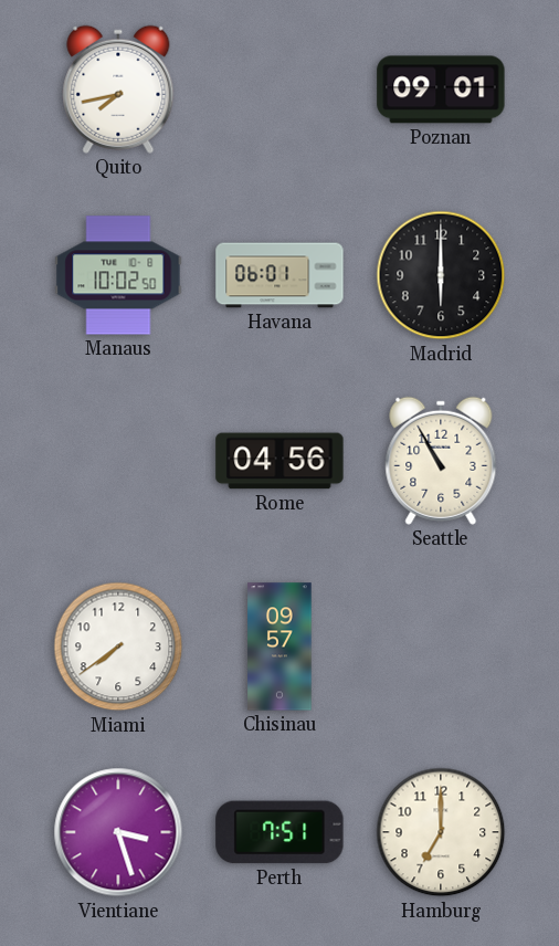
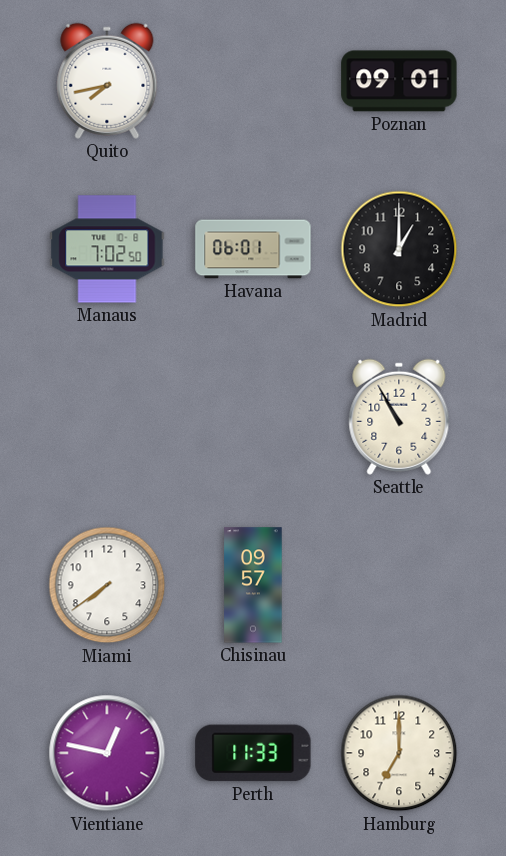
Manaus: 10:02 -> 7:02 (107, 249)
Madrid: 6:00 -> 1:00 (399, 249)
Rome: 04:56 -> none (279, 461)
Vientiane: 3:27 -> 12:47 (107, 753)
Perth: 7:51 -> 11:33 (253, 753)
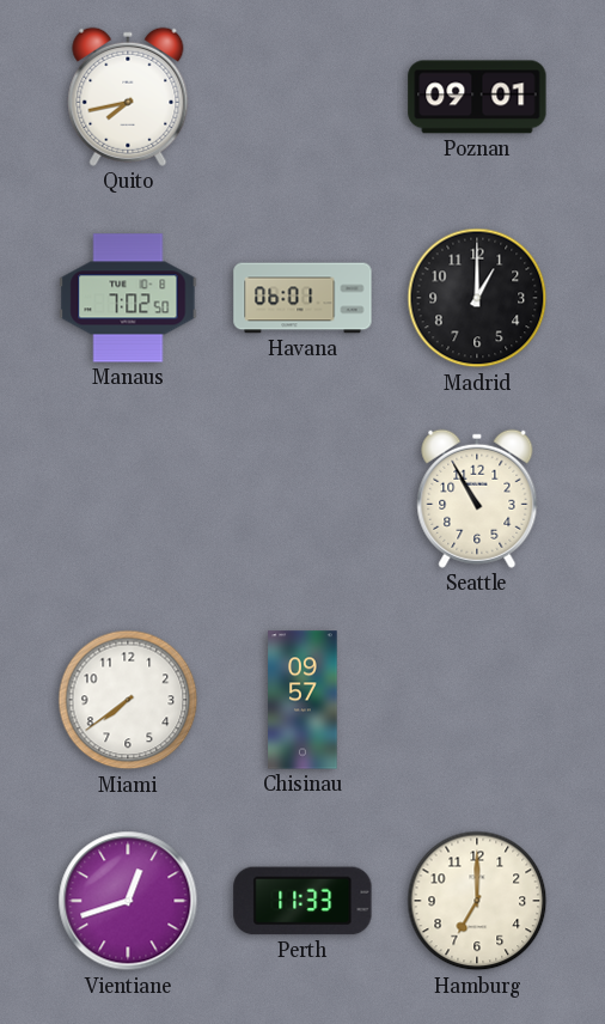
Vientiane: 12:47 -> 12:42 (128, 901)
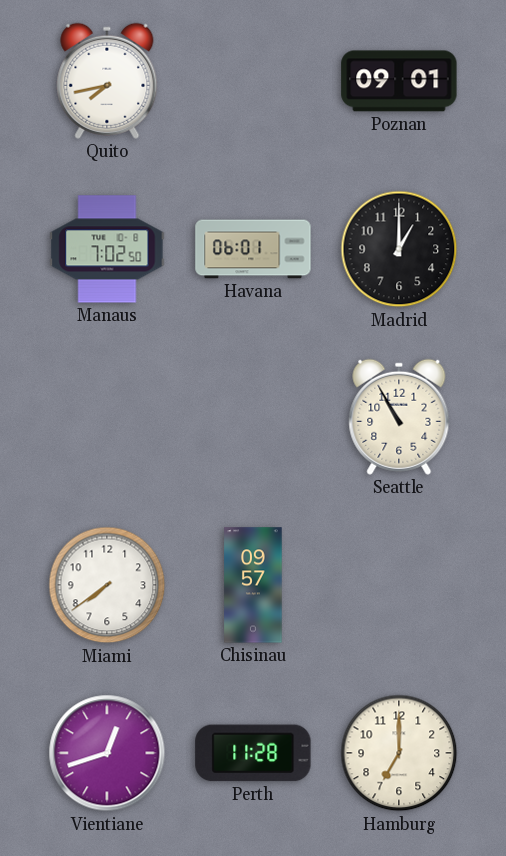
Perth: 11:33 -> 11:28 (253, 753)
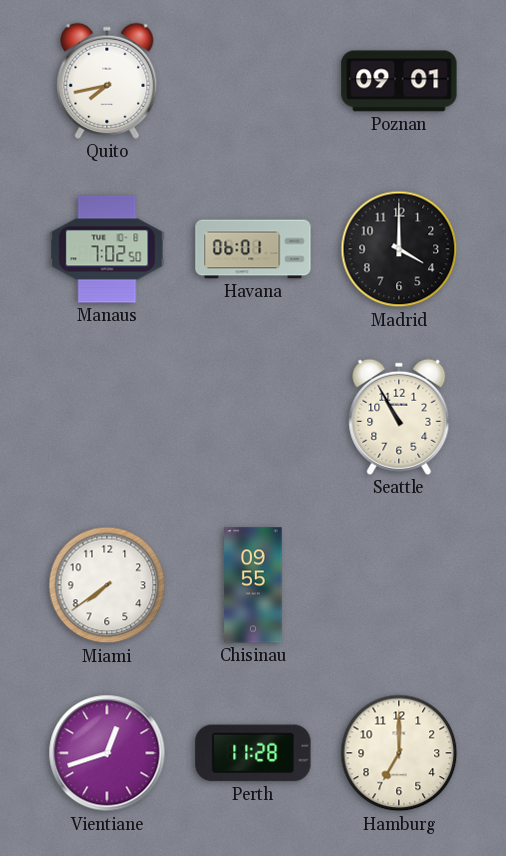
Madrid: 1:00 -> 4:00 (399, 249)
Chisinau: 09:57 -> 09:55 (253, 585)
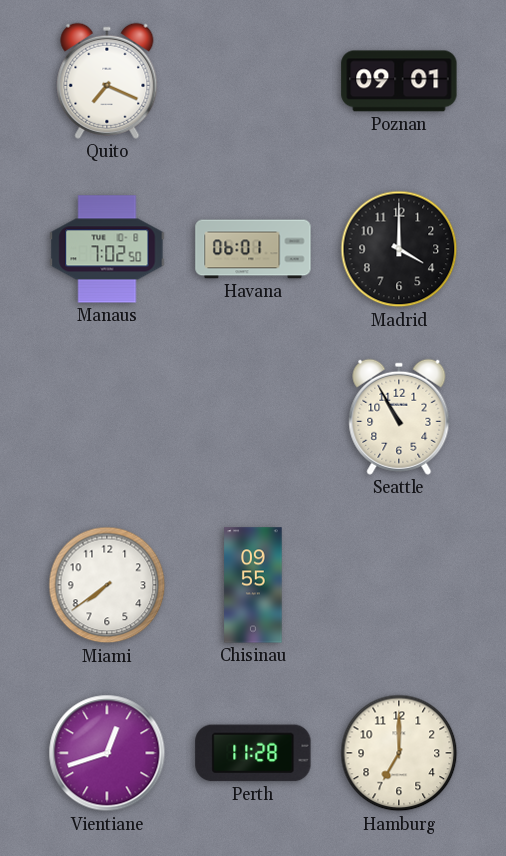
Quito: 7:43 -> 7:19 (107, 81)
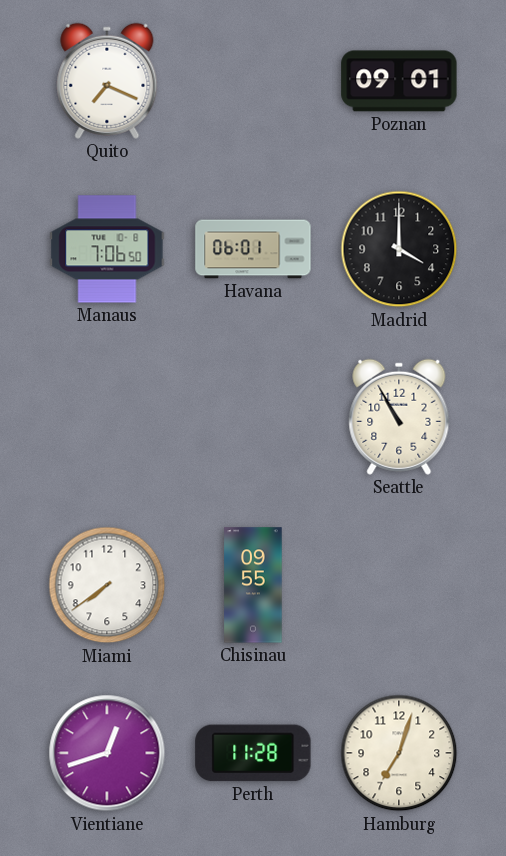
Manaus: 7:02 -> 7:06 (107, 249)
Hamburg: 7:00 -> 7:03 (399, 753)
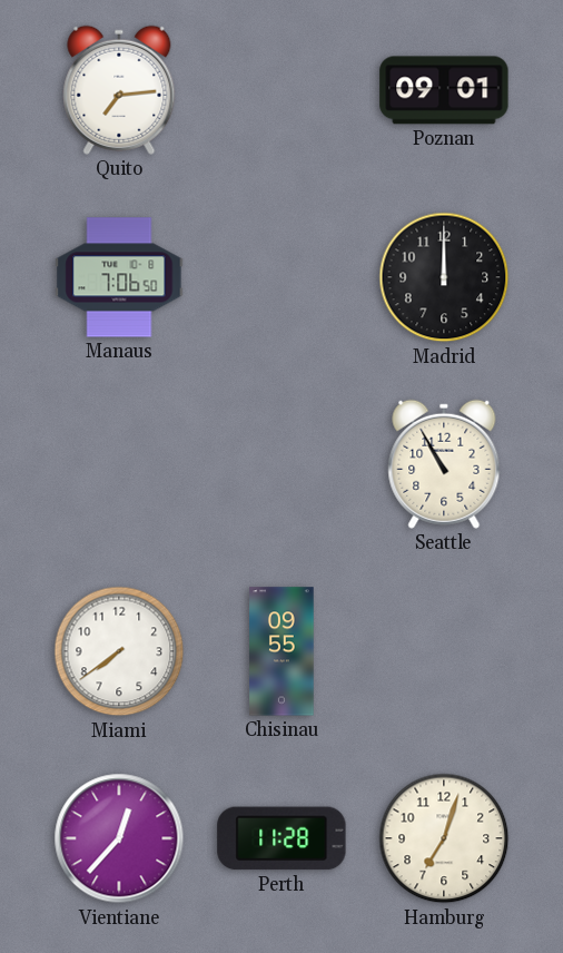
Quito: 7:19 -> 7:14 (119, 90)
Havana: 06:01 -> none (253, 249)
Madrid: 4:00 -> 12:00 (444, 277)
Vientiane: 12:42 -> 12:37 (119, 838)
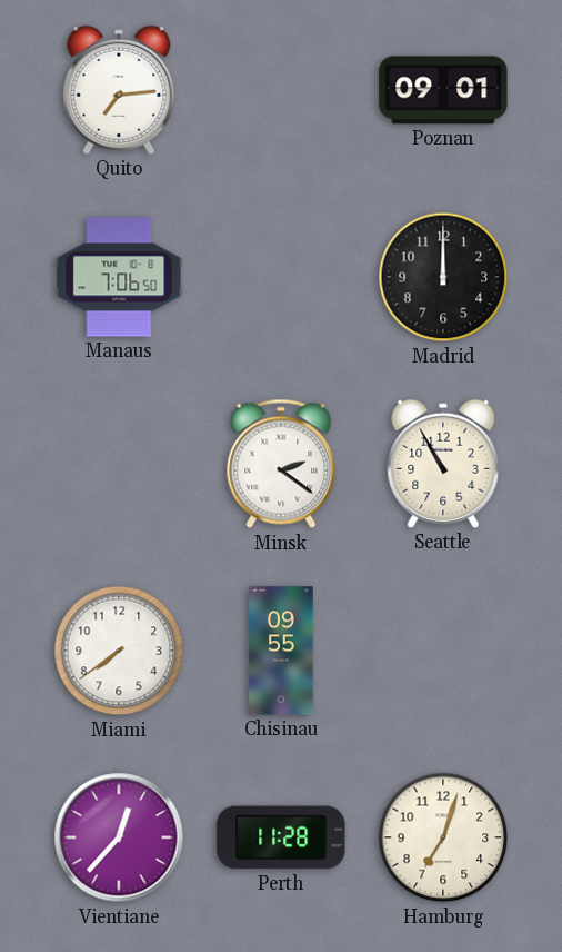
Minsk: none -> 2:21 (281, 464)
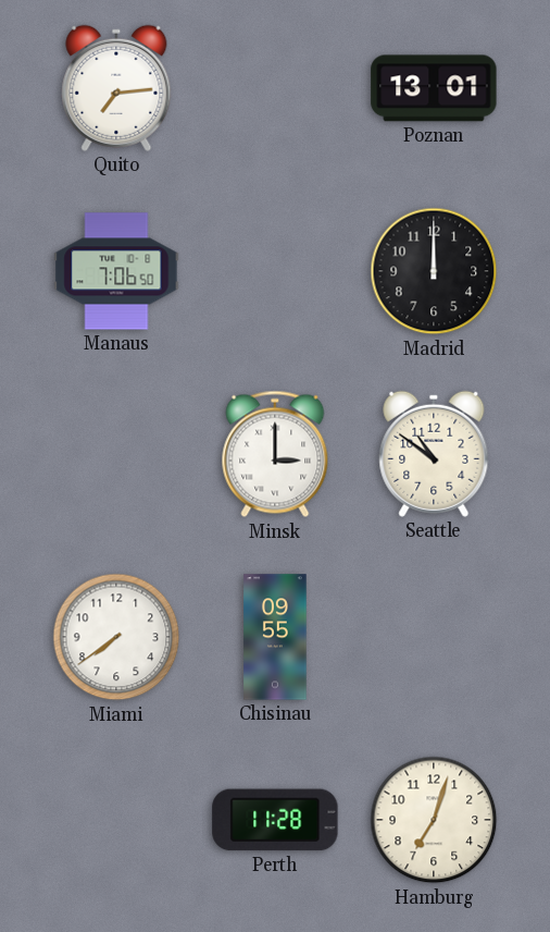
Poznan: 09:01 -> 13:01 (434, 88)
Minsk: 2:21 -> 3:00 (275, 454)
Seattle: 10:55 -> 10:51 (434, 454)
Vientiane: 12:37 -> none (119, 837)
